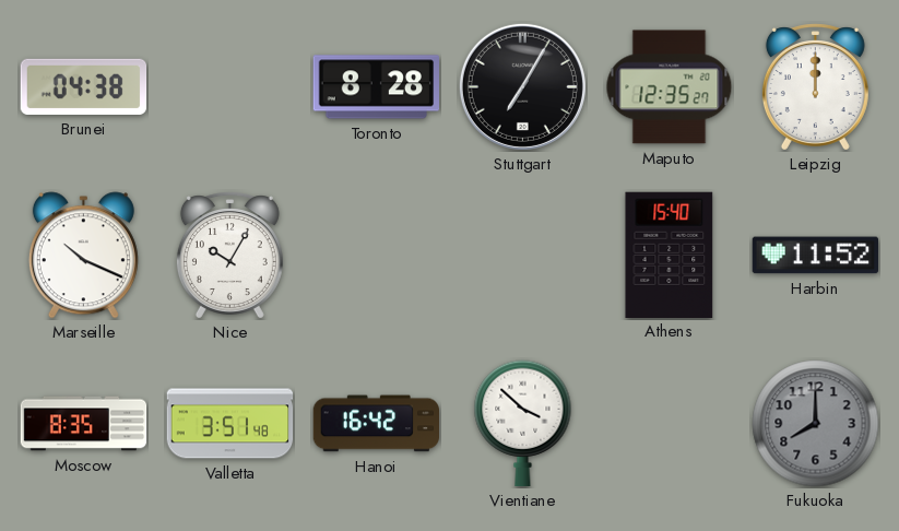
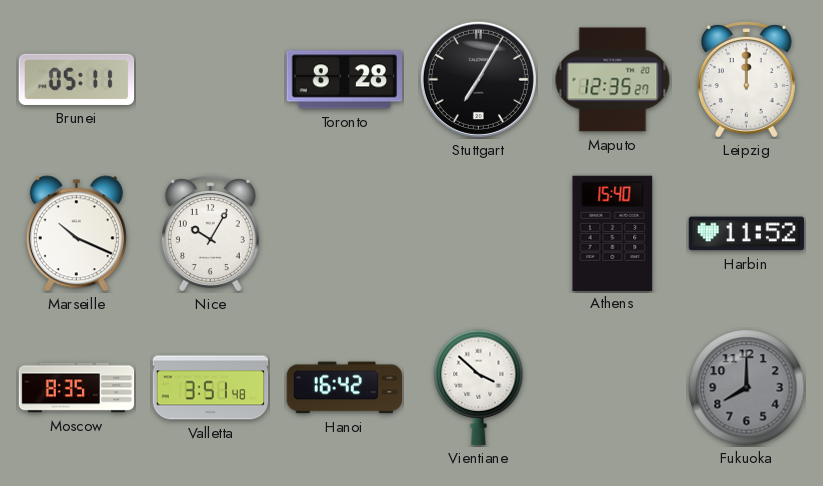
Brunei: 04:38 -> 05:11 (77, 79)
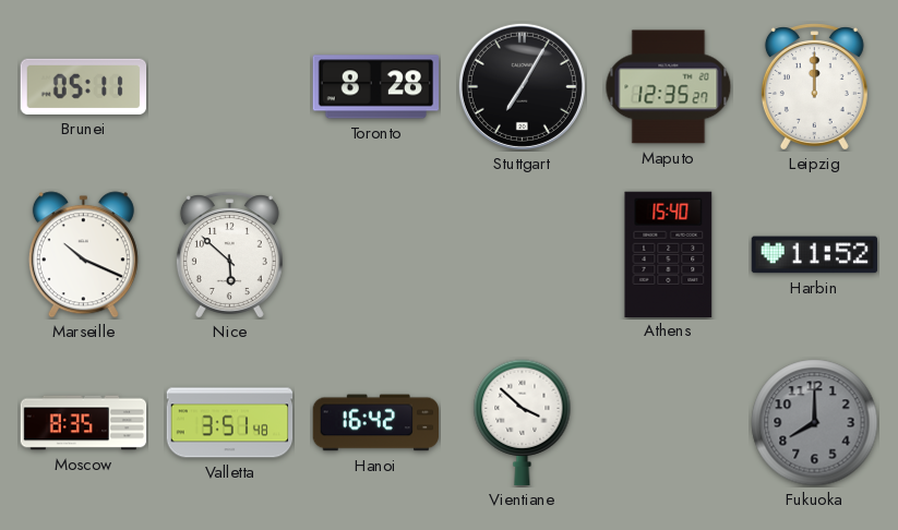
Nice: 10:05 -> 5:52 (229, 255)
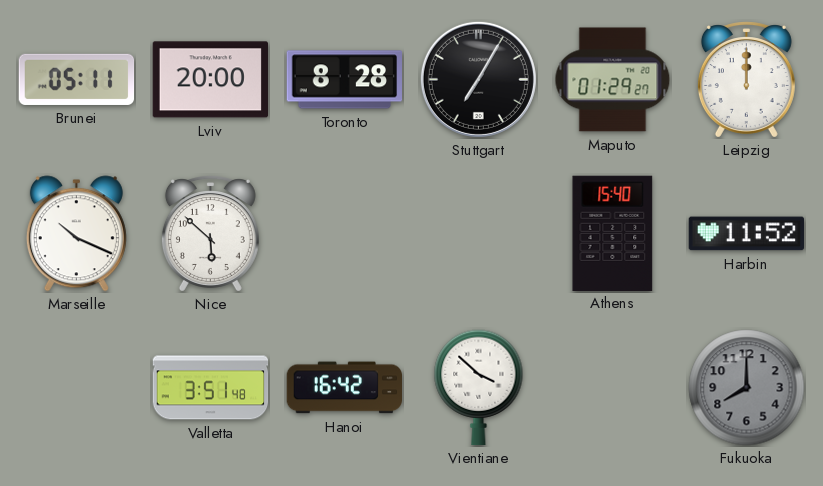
Lviv: none -> 20:00 (210, 80)
Maputo: 12:35 -> 01:29 (613, 80)
Moscow: 8:35 -> none (84, 423)
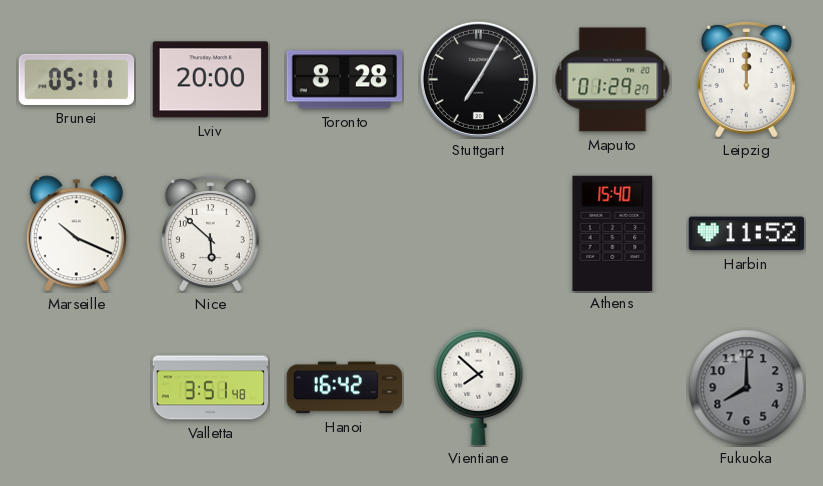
Vientiane: 3:52 -> 7:52 (479, 388)
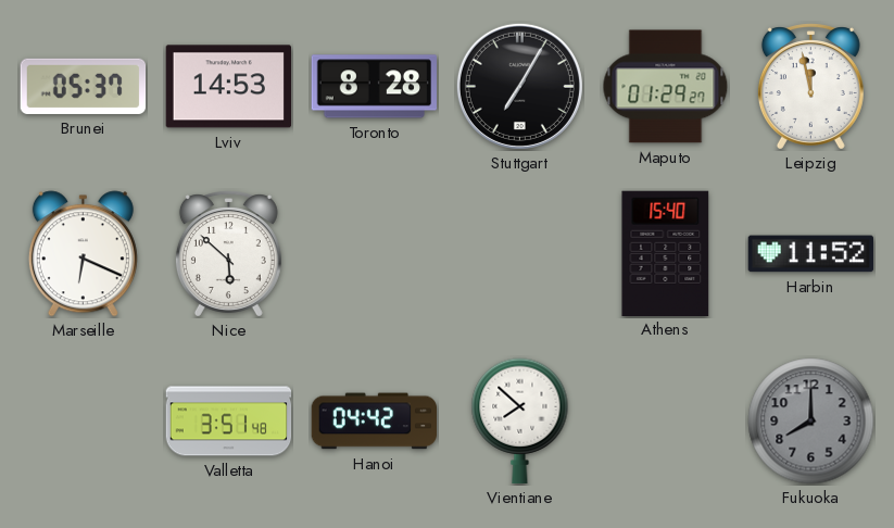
Brunei: 05:11 -> 05:37 (84, 86)
Lviv: 20:00 -> 14:53 (228, 87)
Leipzig: 12:00 -> 11:58 (810, 87)
Marseille: 10:19 -> 6:19 (83, 254)
Hanoi: 16:42 -> 04:42 (374, 422)
